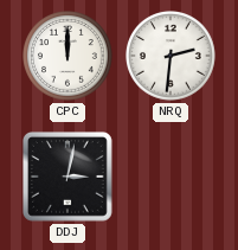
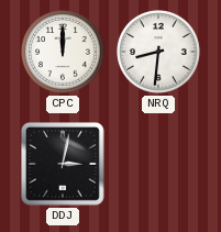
NRQ: 2:31 -> 8:31 (159, 53)
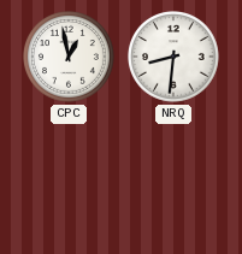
CPC: 12:00 -> 12:58 (70, 58)
DDJ: 3:02 -> none (63, 164)
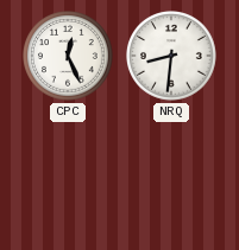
CPC: 12:58 -> 12:26 (69, 57)
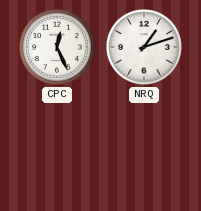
NRQ: 8:31 -> 1:12 (145, 48)
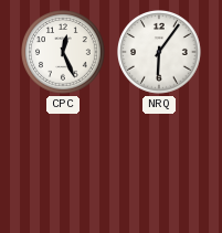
NRQ: 1:12 -> 6:06 (160, 53)
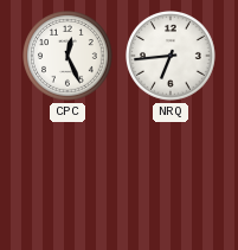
NRQ: 6:06 -> 6:44 (172, 57)
